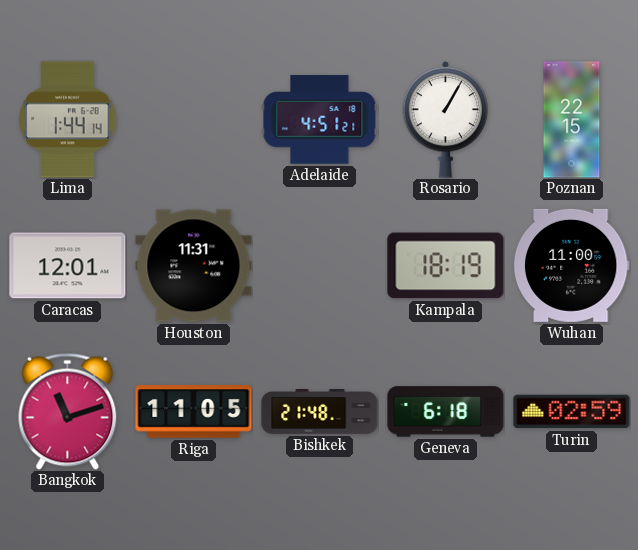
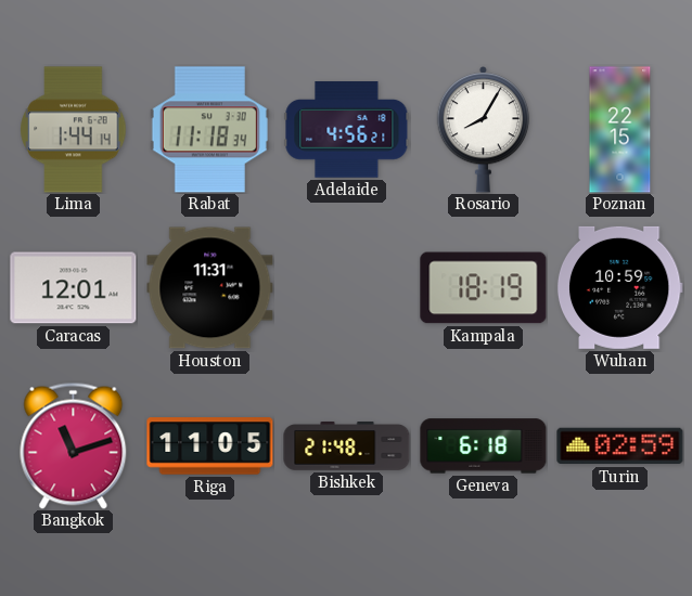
Rabat: none -> 11:18 (209, 130)
Adelaide: 4:51 -> 4:56 (347, 130)
Rosario: 1:05 -> 8:05 (484, 130)
Wuhan: 11:00 -> 10:59 (619, 287)
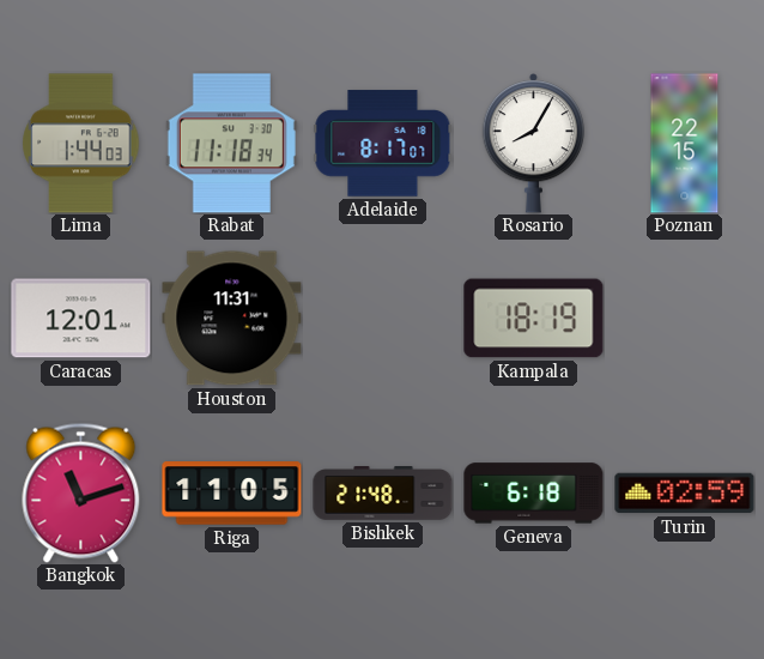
Lima: 1:44:14 -> 1:44:03 (81, 144)
Adelaide: 4:56 -> 8:17 (383, 144)
Wuhan: 10:59 -> none (619, 287)
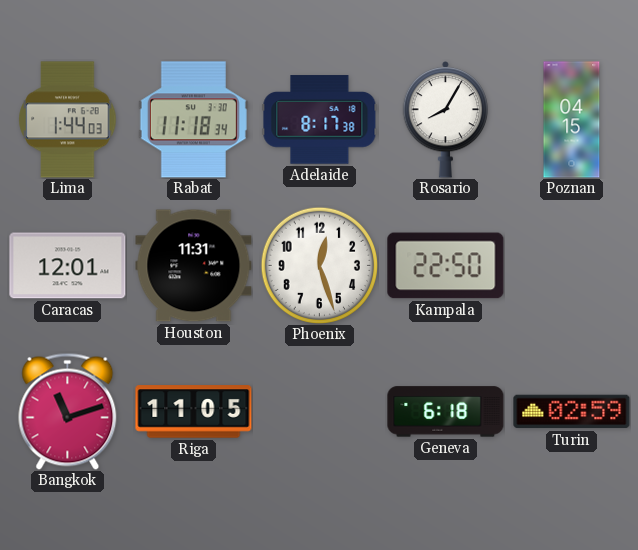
Adelaide: 8:17:07 -> 8:17:38 (320, 120)
Poznan: 22:15 -> 04:15 (572, 120)
Phoenix: none -> 12:27 (319, 265)
Kampala: 18:19 -> 22:50 (446, 266)
Bishkek: 21:48 -> none (383, 494)
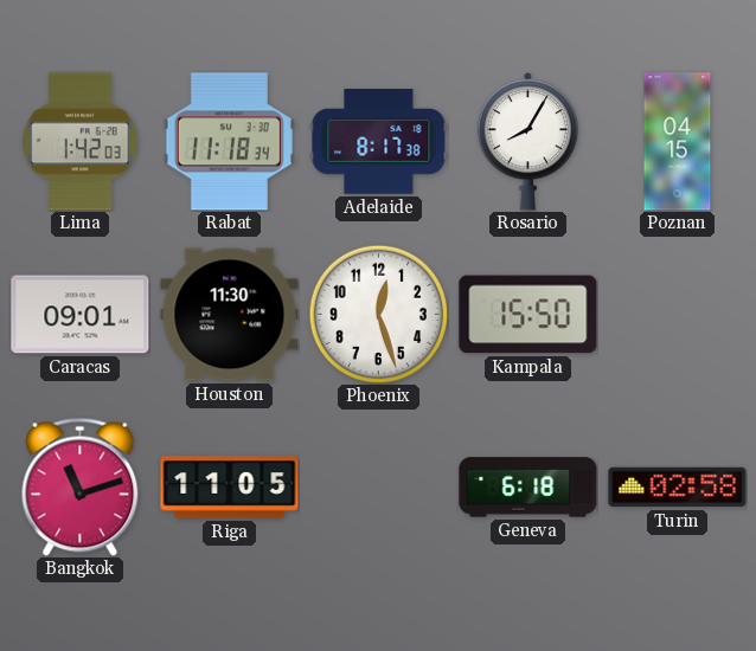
Lima: 1:44 -> 1:42 (81, 142)
Caracas: 12:01 -> 09:01 (81, 315)
Houston: 11:31 -> 11:30 (230, 315)
Kampala: 22:50 -> 15:50 (528, 315)
Turin: 02:59 -> 02:58 (678, 488)
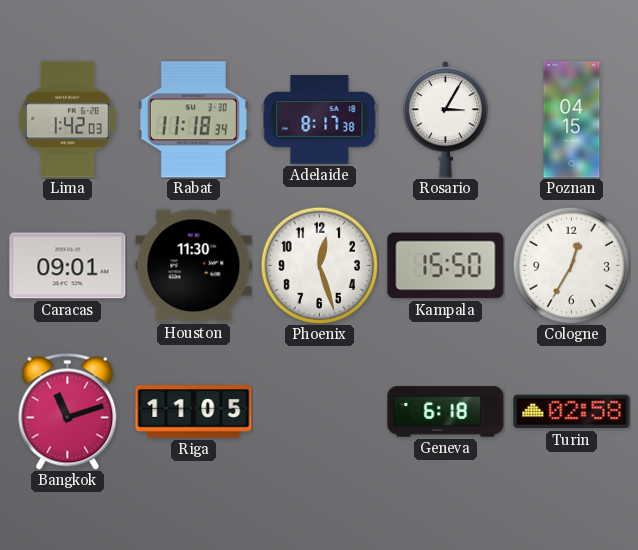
Rosario: 8:05 -> 3:05 (446, 120)
Cologne: none -> 12:35 (571, 265)
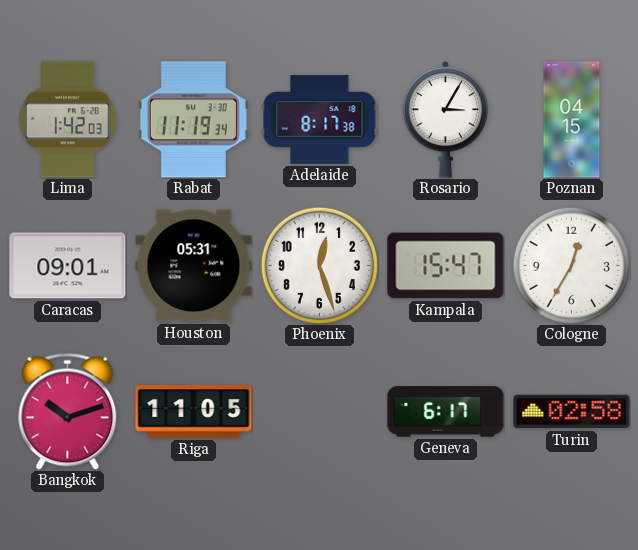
Rabat: 11:18 -> 11:19 (193, 120)
Houston: 11:30 -> 05:31 (194, 266)
Kampala: 15:50 -> 15:47 (446, 266)
Bangkok: 11:12 -> 10:12 (68, 411)
Geneva: 6:18 -> 6:17 (446, 412)
